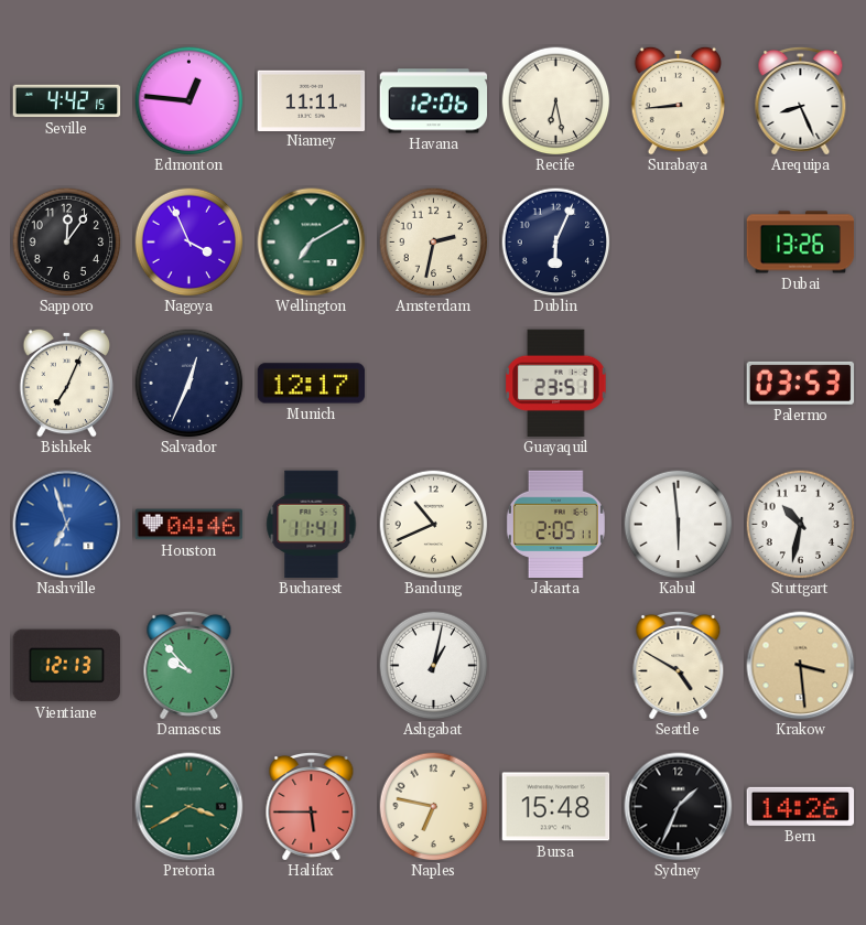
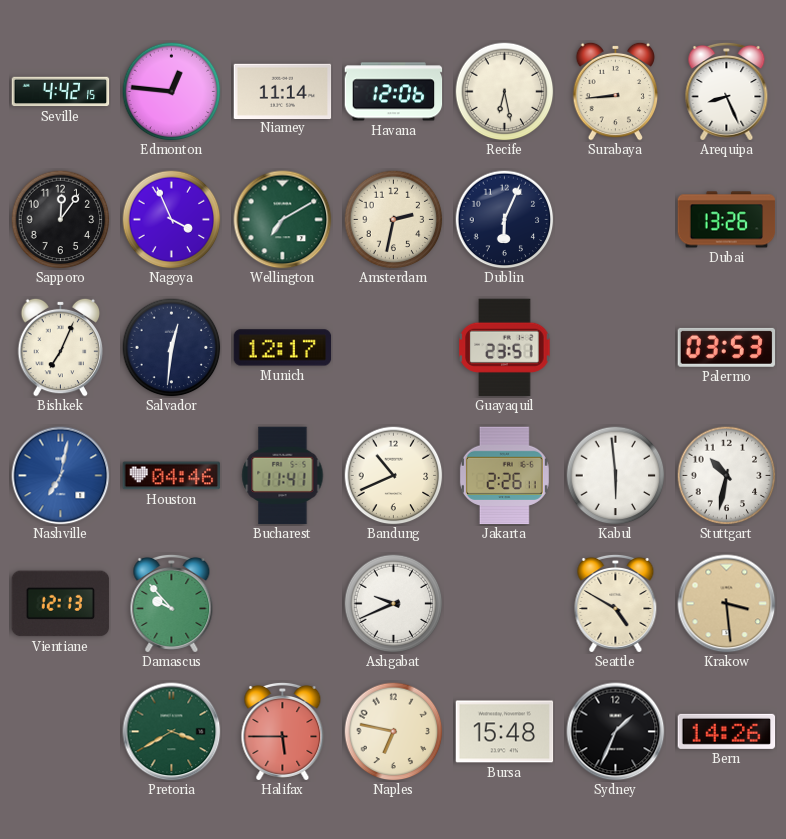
Niamey: 11:11 -> 11:14 (283, 91)
Salvador: 12:34 -> 12:31 (172, 348)
Nashville: 6:57 -> 7:02 (61, 476)
Jakarta: 2:05 -> 2:26 (504, 476)
Ashgabat: 1:02 -> 9:41 (394, 604)
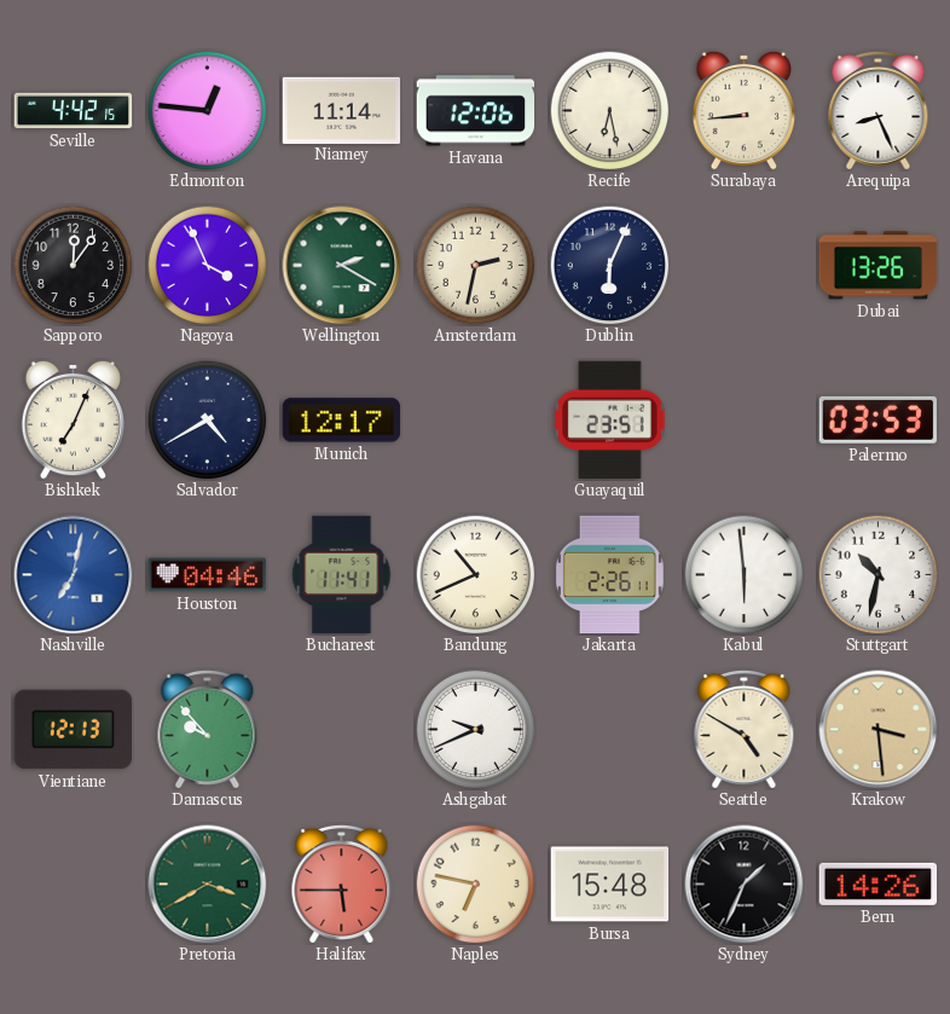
Wellington: 7:10 -> 2:20 (342, 266)
Salvador: 12:31 -> 4:40 (208, 421)
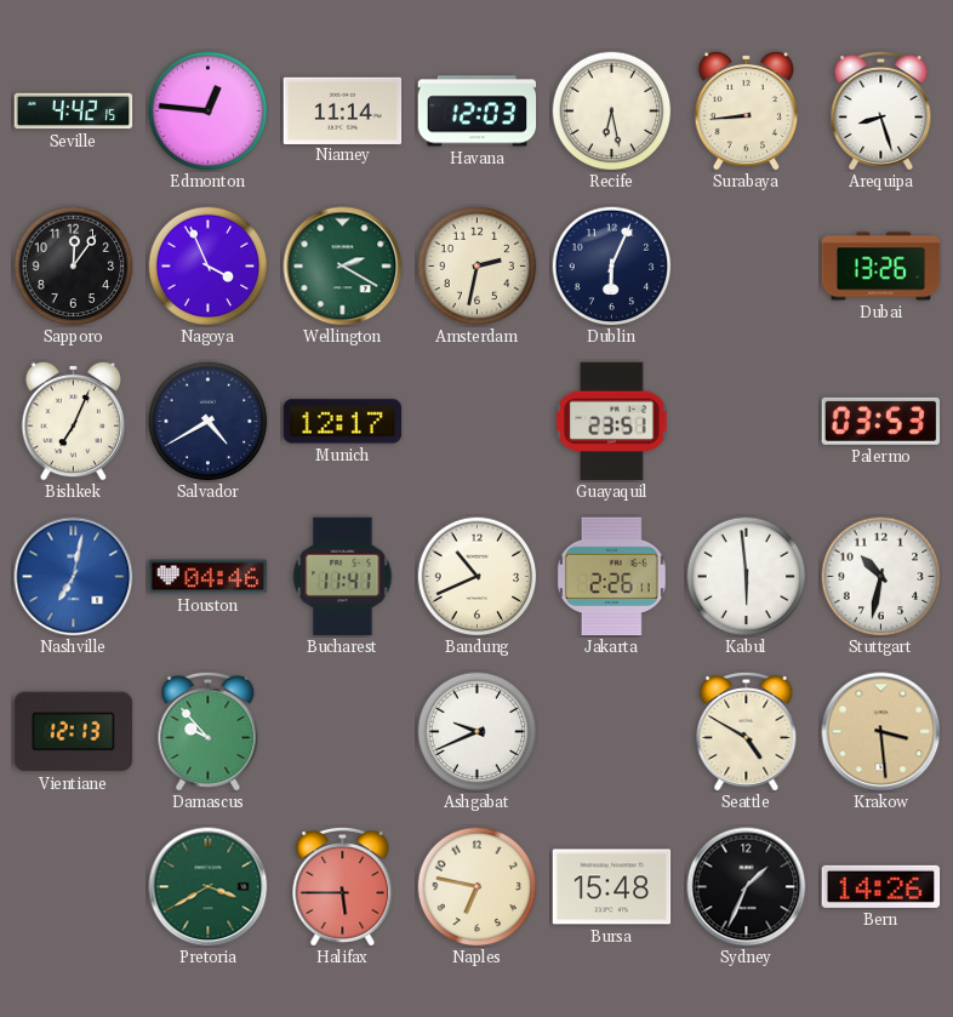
Havana: 12:06 -> 12:03 (478, 112)
Arequipa: 8:26 -> 8:27 (881, 110)
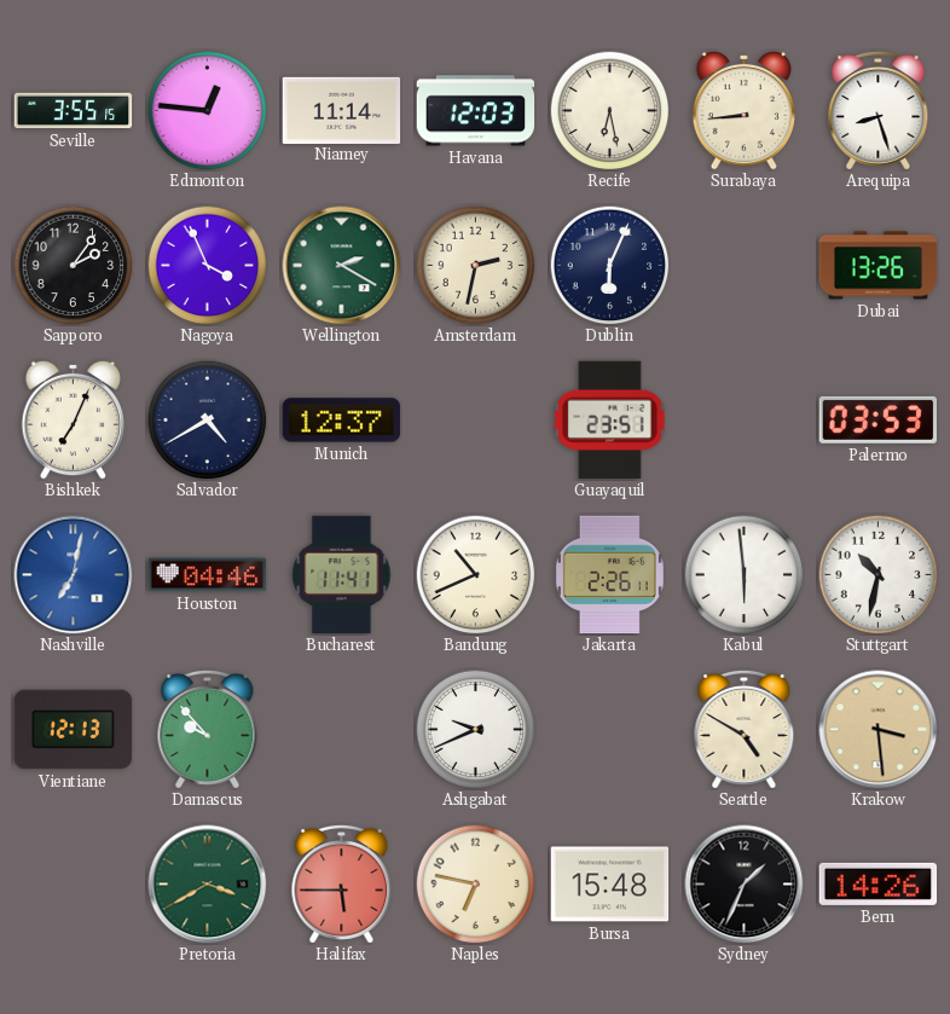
Seville: 4:42 -> 3:55 (74, 111)
Sapporo: 12:06 -> 2:06 (74, 266)
Munich: 12:17 -> 12:37 (342, 421)
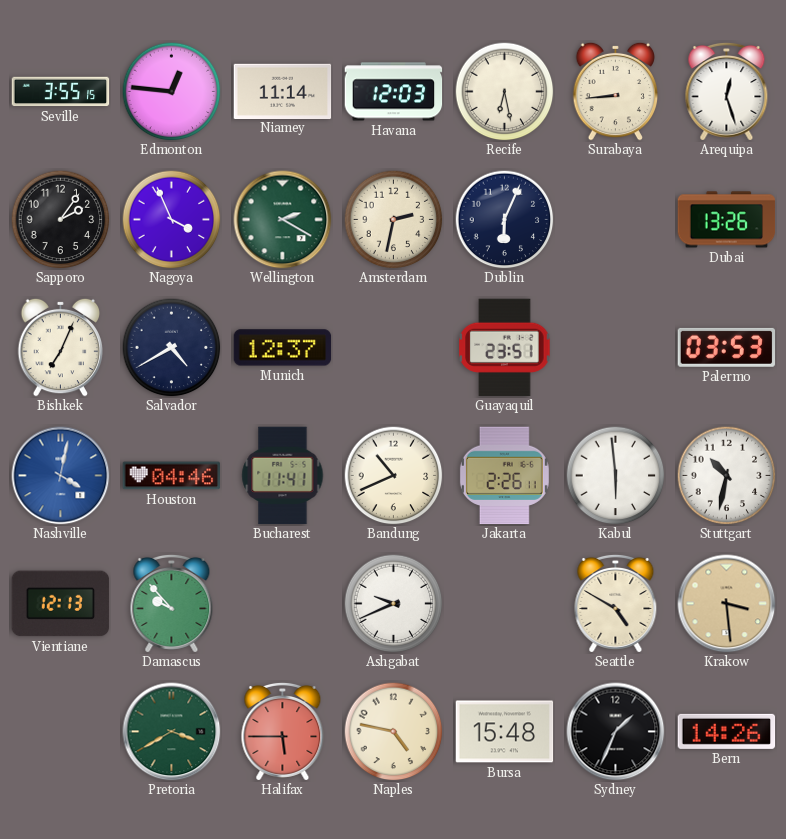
Arequipa: 8:27 -> 12:27 (727, 91)
Nashville: 7:02 -> 4:02 (61, 476)
Naples: 6:47 -> 4:47 (394, 732)
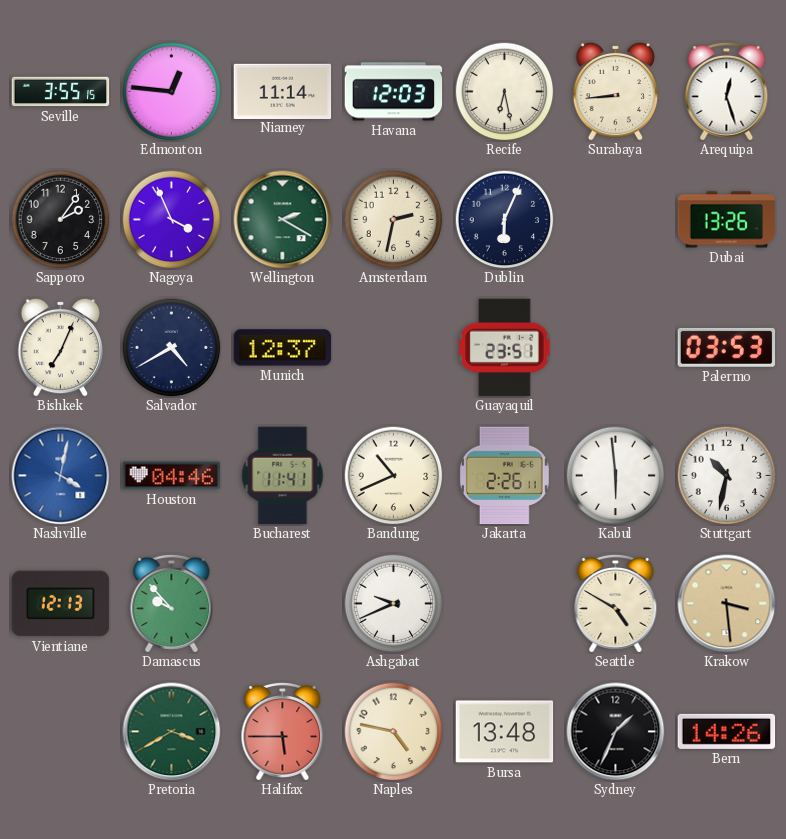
Bursa: 15:48 -> 13:48 (505, 732)
